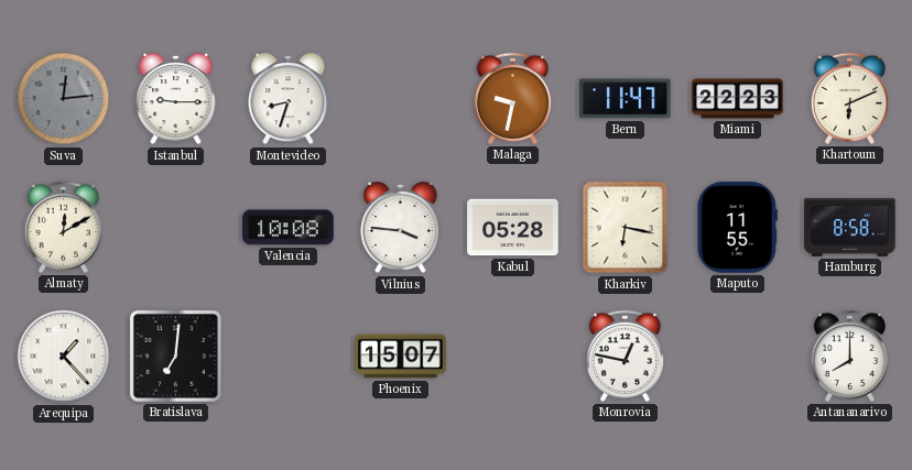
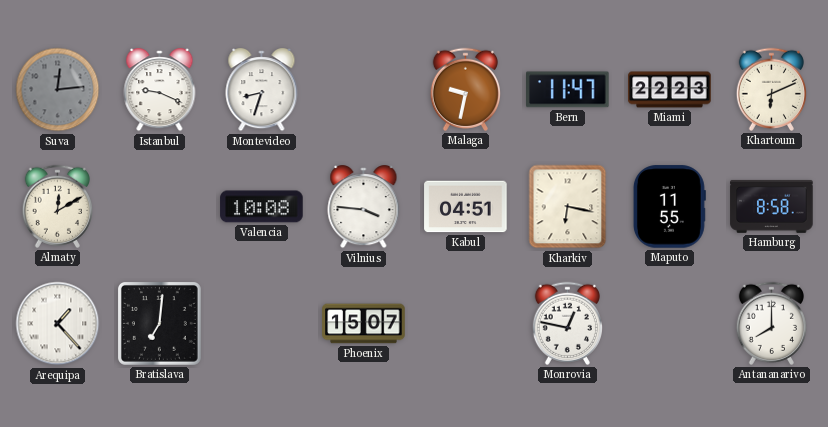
Istanbul: 9:15 -> 9:19 (160, 90)
Kabul: 05:28 -> 04:51 (466, 207)
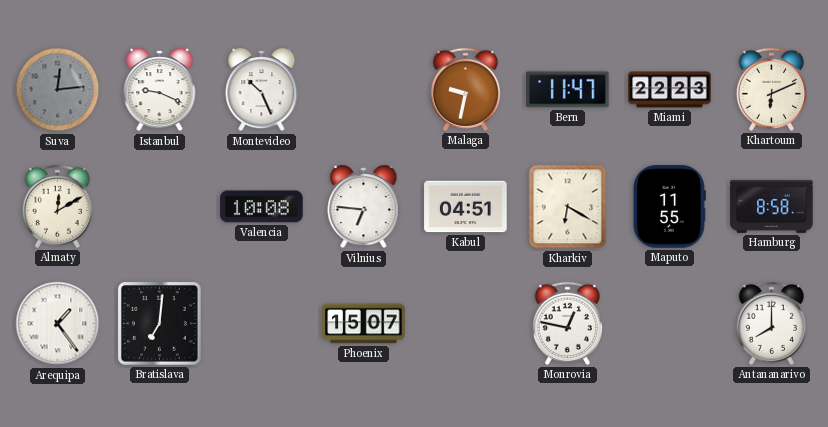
Montevideo: 8:33 -> 10:26 (262, 90)
Vilnius: 3:46 -> 6:46 (364, 207)
Kharkiv: 6:17 -> 6:20 (568, 207)
Arequipa: 1:23 -> 1:24 (58, 324)
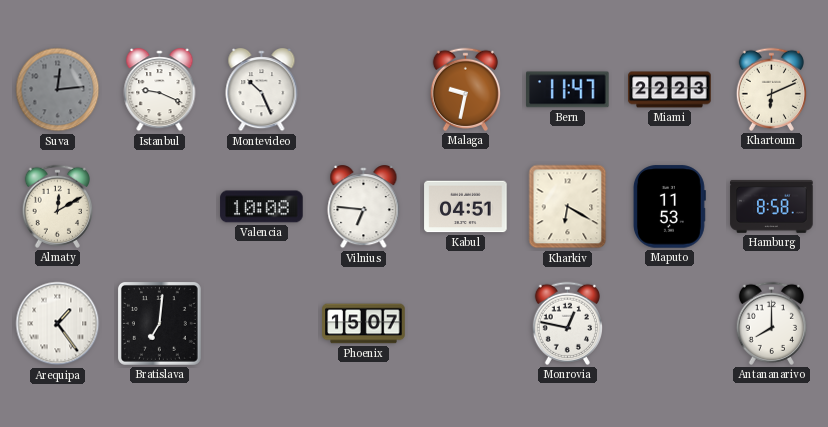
Maputo: 11:55 -> 11:53 (669, 207)
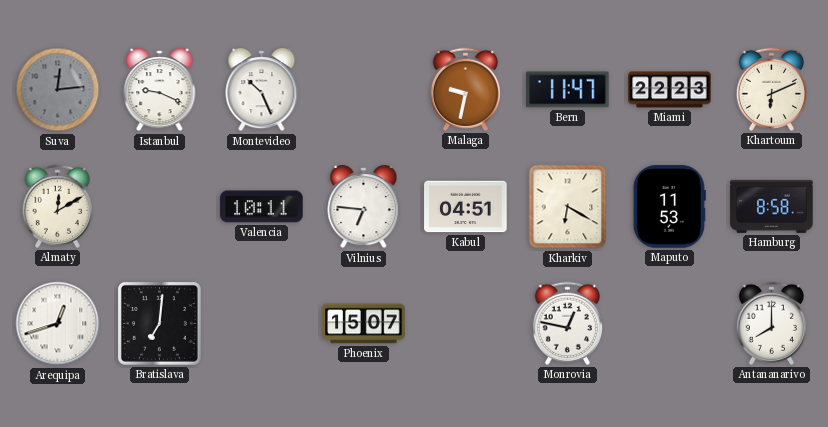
Valencia: 10:08 -> 10:11 (262, 207)
Arequipa: 1:24 -> 12:42 (58, 324)
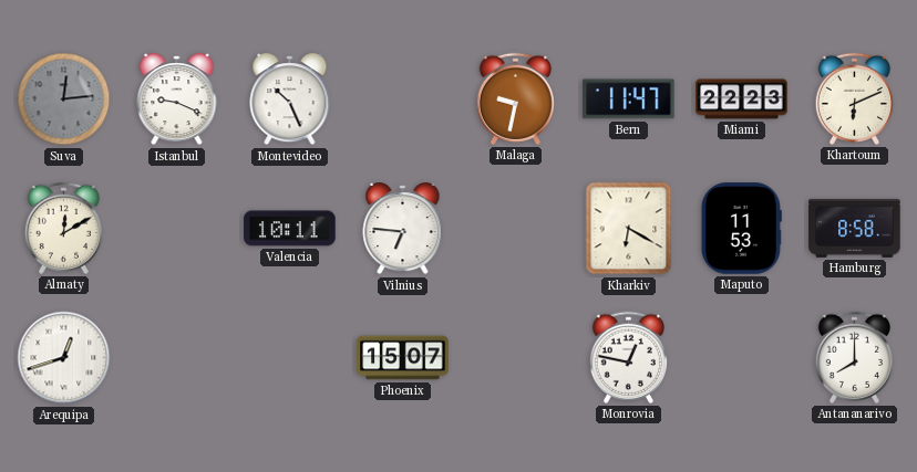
Kabul: 04:51 -> none (466, 207)
Bratislava: 7:01 -> none (159, 323)
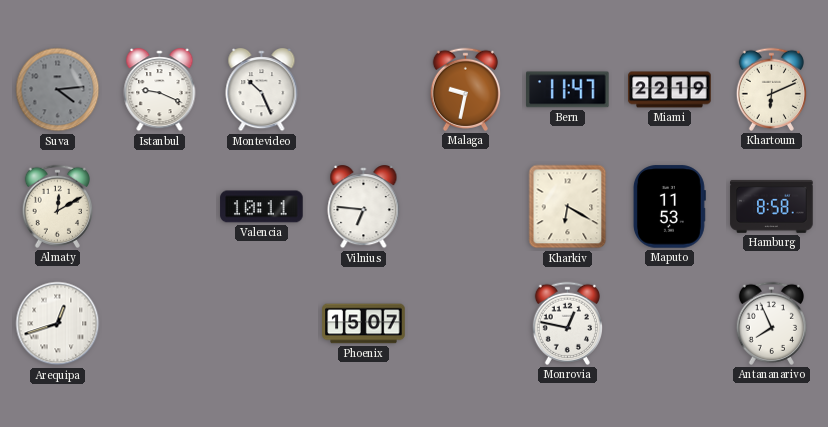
Suva: 12:14 -> 4:14 (58, 90)
Miami: 22:23 -> 22:19 (670, 90)
Antananarivo: 8:00 -> 7:56 (771, 323)
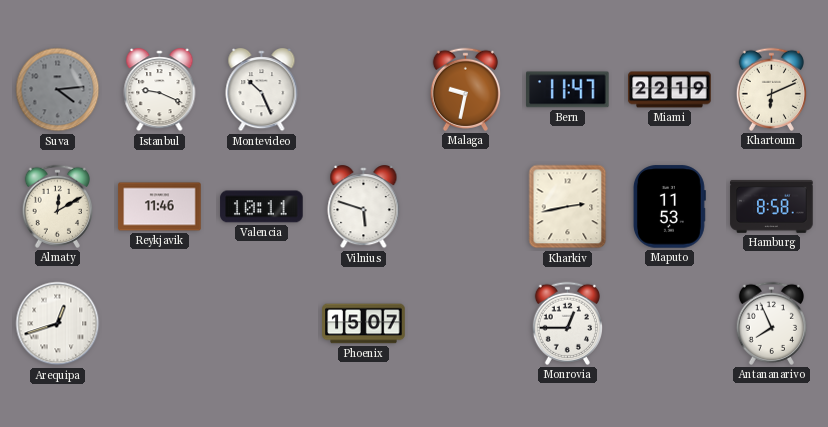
Reykjavik: none -> 11:46 (160, 207)
Vilnius: 6:46 -> 5:48 (364, 207)
Kharkiv: 6:20 -> 2:43 (568, 207)
Monrovia: 12:47 -> 12:45 (567, 323)
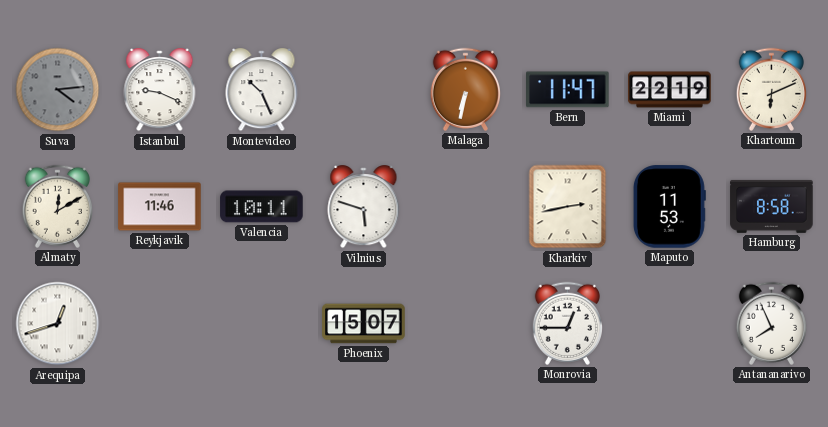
Malaga: 9:32 -> 6:32 (465, 89)
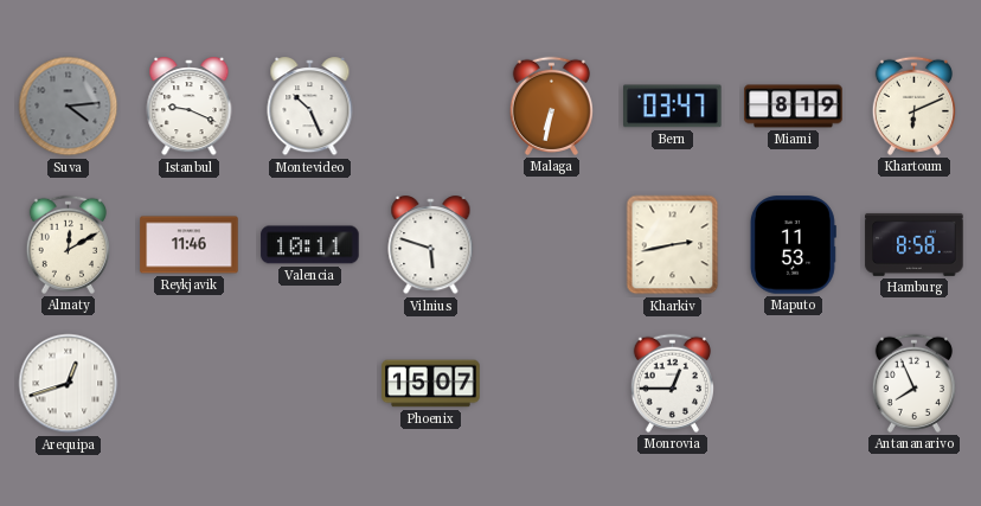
Bern: 11:47 -> 03:47 (673, 107)
Miami: 22:19 -> 8:19 (794, 107)
